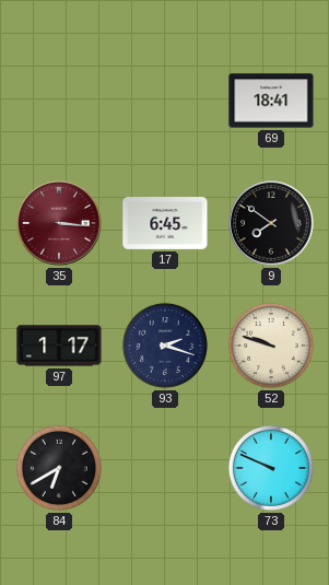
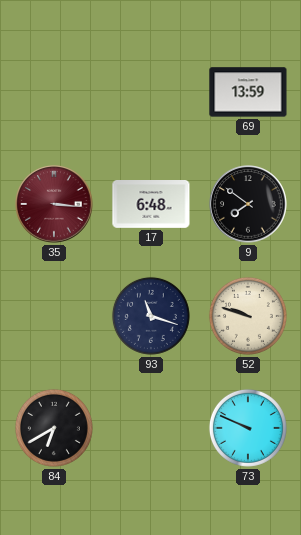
69: 18:41 -> 13:59 (248, 92)
17: 6:45 -> 6:48 (151, 205)
97: 1:17 -> none (59, 346)
93: 2:18 -> 11:18 (151, 316)
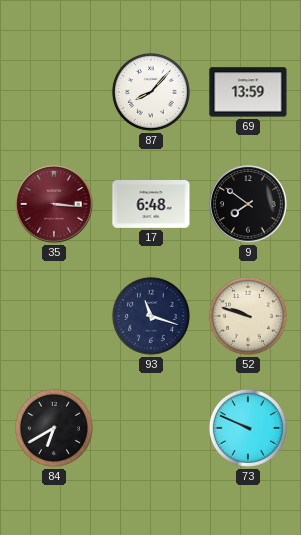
87: none -> 8:07 (151, 92)
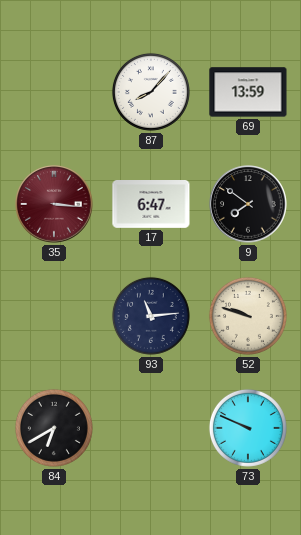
17: 6:48 -> 6:47 (151, 205)
93: 11:18 -> 11:14 (151, 316)
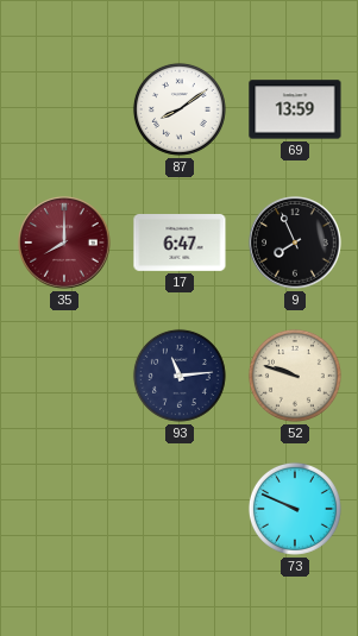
87: 8:07 -> 8:09 (180, 109)
35: 3:16 -> 8:00 (64, 243)
9: 7:51 -> 7:56 (295, 243)
84: 6:40 -> none (54, 428)
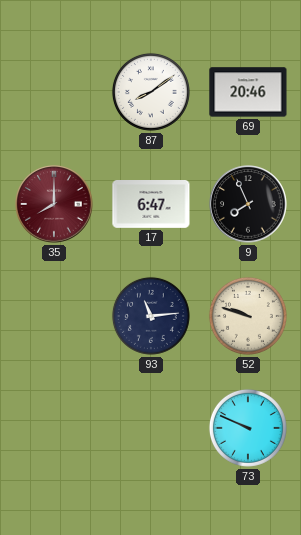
69: 13:59 -> 20:46 (248, 92)
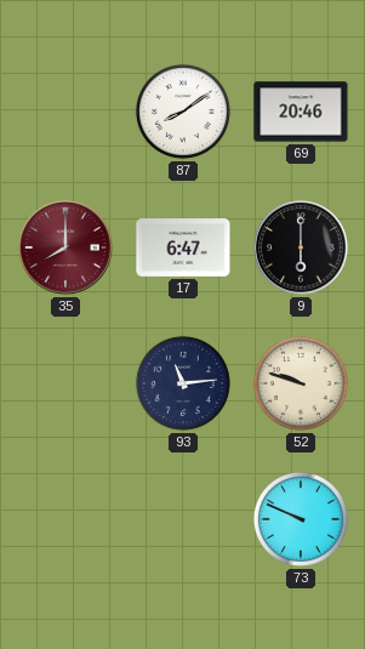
9: 7:56 -> 6:00 (301, 247)
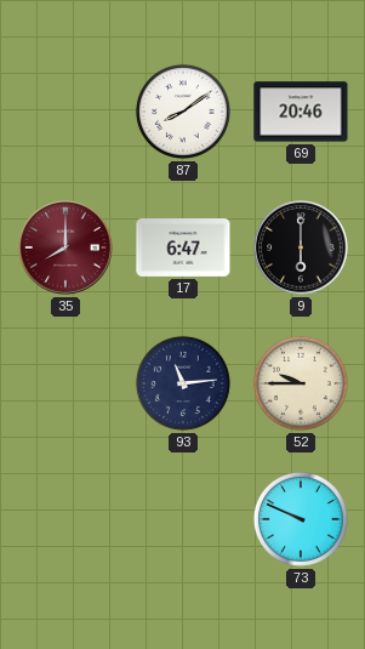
52: 9:48 -> 9:45 (301, 383)
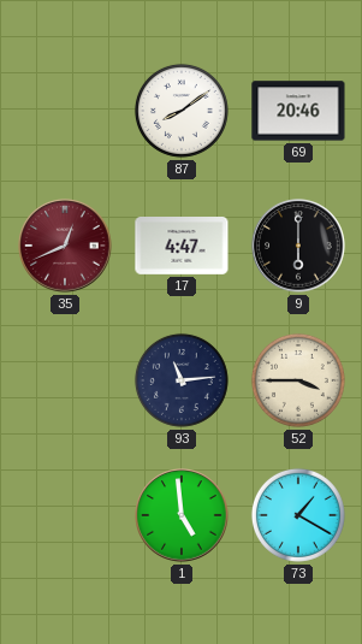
35: 8:00 -> 12:41 (65, 246)
17: 6:47 -> 4:47 (182, 247)
52: 9:45 -> 3:45 (298, 380)
1: none -> 4:59 (182, 515)
73: 9:49 -> 1:20 (298, 515)
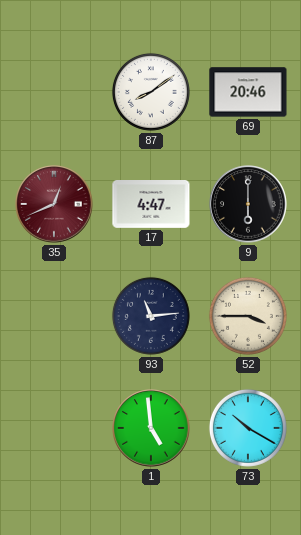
73: 1:20 -> 10:20 (248, 428)
